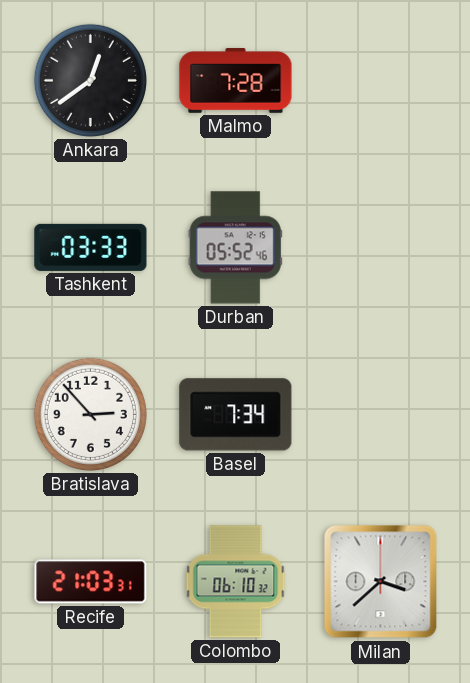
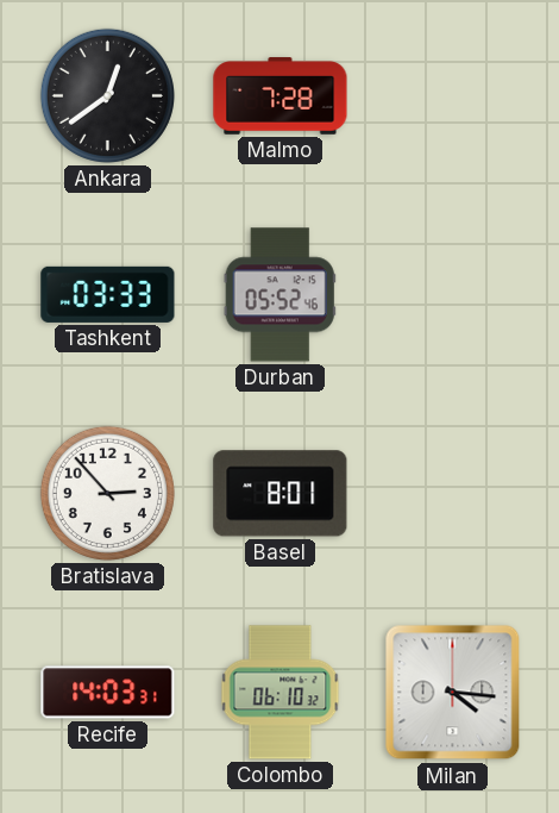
Basel: 7:34 -> 8:01 (281, 494)
Recife: 21:03 -> 14:03 (108, 693)
Milan: 3:38 -> 4:16 (453, 693)
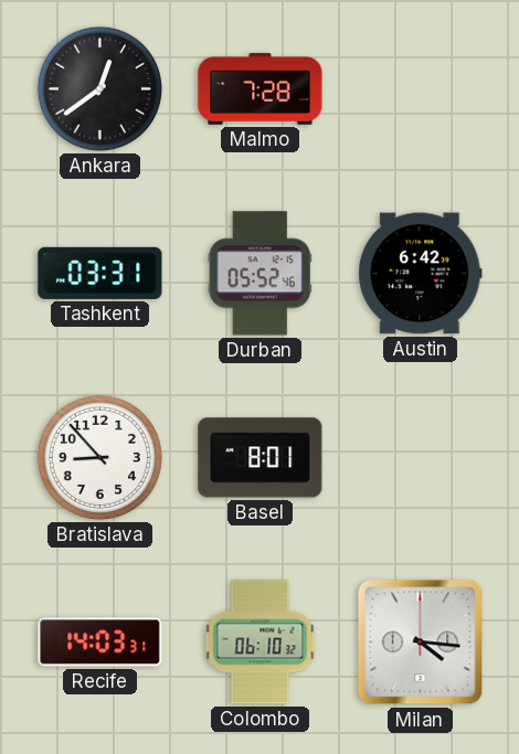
Tashkent: 03:33 -> 03:31 (100, 273)
Austin: none -> 6:42 (421, 274)
Bratislava: 2:53 -> 8:53 (99, 457)
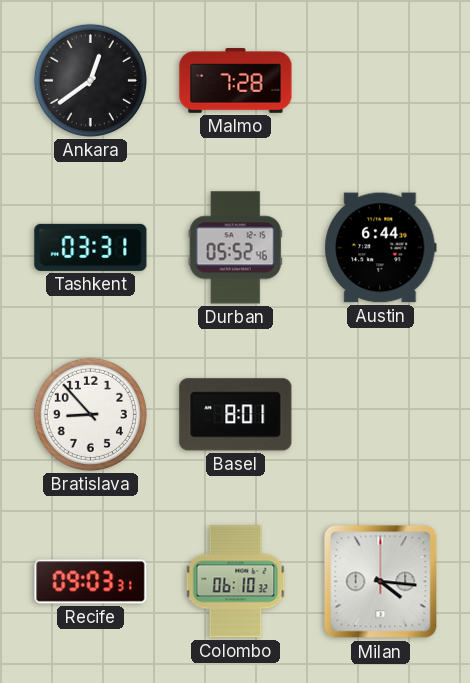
Austin: 6:42 -> 6:44 (381, 248)
Recife: 14:03 -> 09:03 (91, 582)
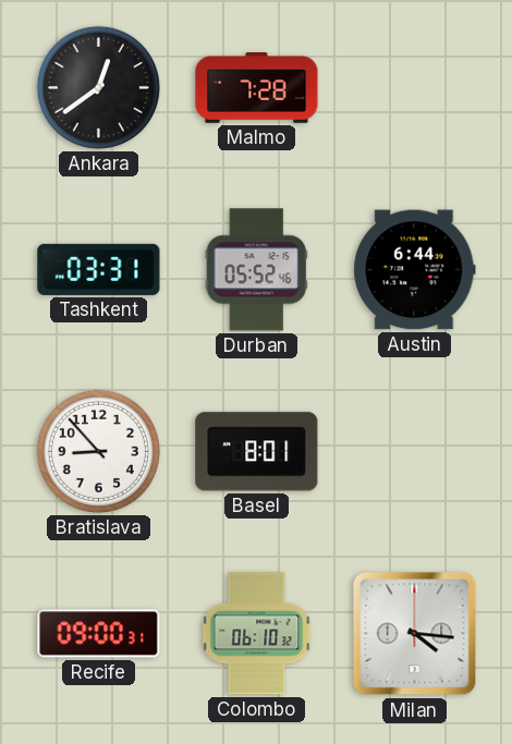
Recife: 09:03 -> 09:00 (99, 634)
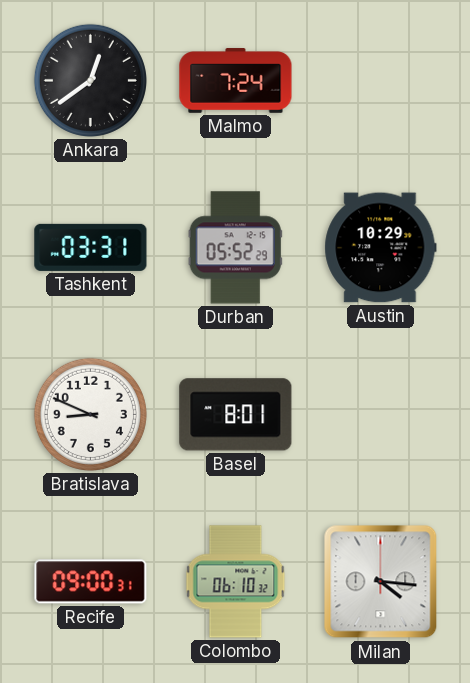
Malmo: 7:28 -> 7:24 (236, 81)
Durban: 05:52:46 -> 05:52:29 (235, 248)
Austin: 6:44 -> 10:29 (381, 248)
Bratislava: 8:53 -> 8:49 (90, 414)
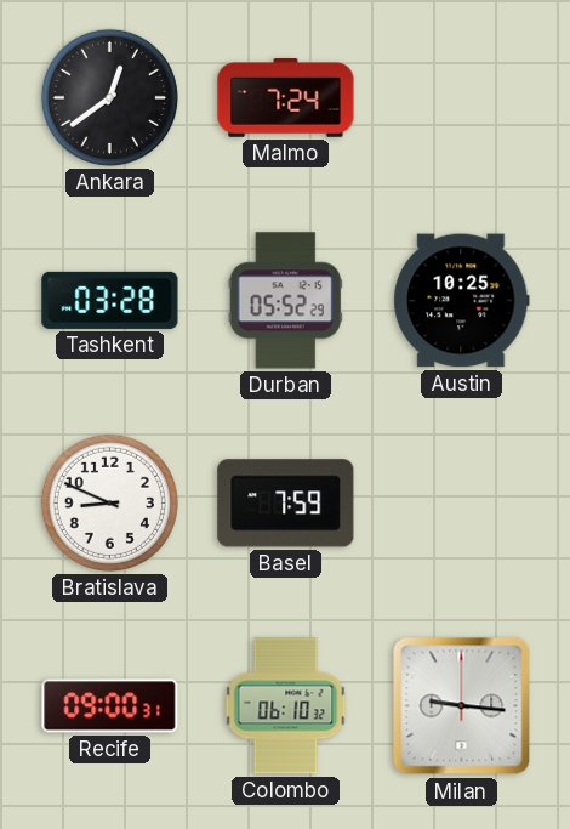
Tashkent: 03:31 -> 03:28 (110, 300)
Austin: 10:29 -> 10:25 (462, 301)
Basel: 8:01 -> 7:59 (286, 504)
Milan: 4:16 -> 9:16 (462, 706)
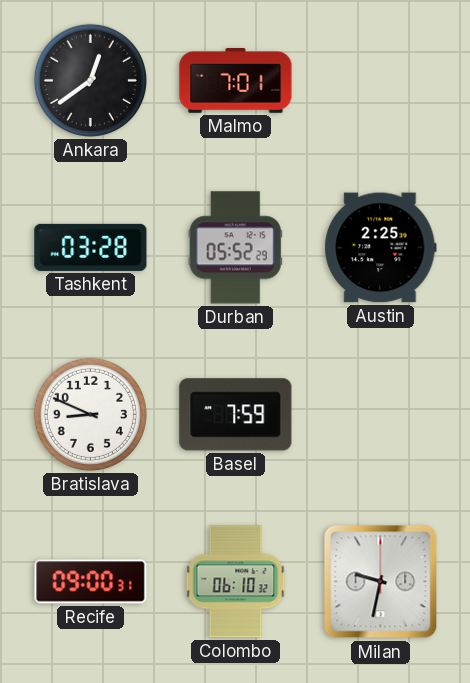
Malmo: 7:24 -> 7:01 (236, 81)
Austin: 10:25 -> 2:25 (381, 248)
Milan: 9:16 -> 9:32 (381, 582)
